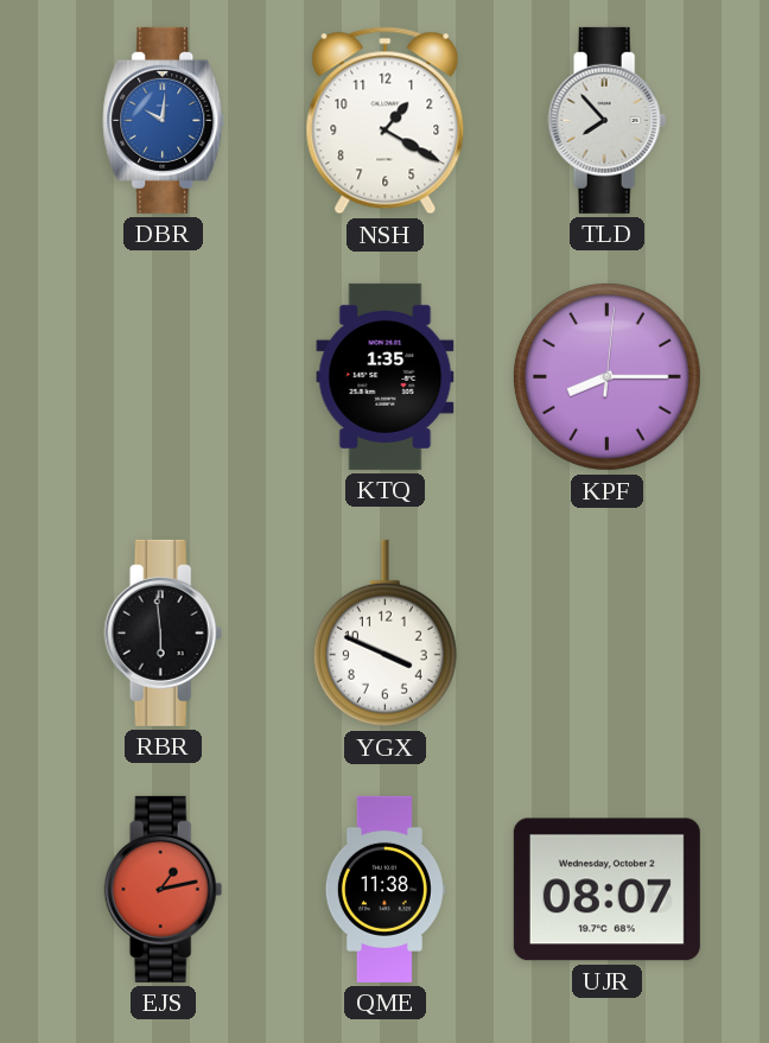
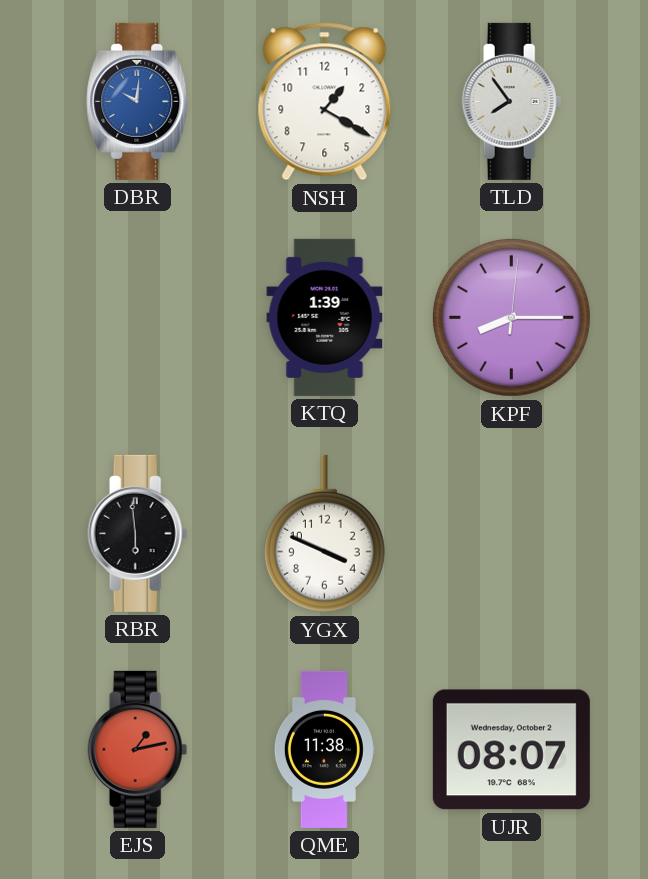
TLD: 7:53 -> 7:54 (512, 101)
KTQ: 1:35 -> 1:39 (325, 317)
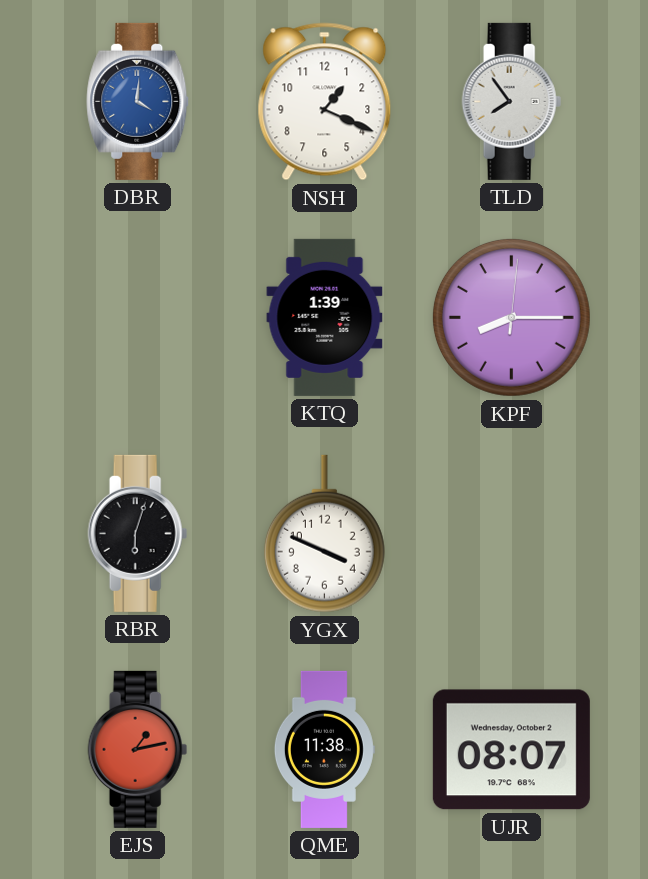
DBR: 10:01 -> 4:01 (138, 101)
NSH: 1:20 -> 1:19 (325, 102)
RBR: 5:59 -> 6:03 (138, 533)
